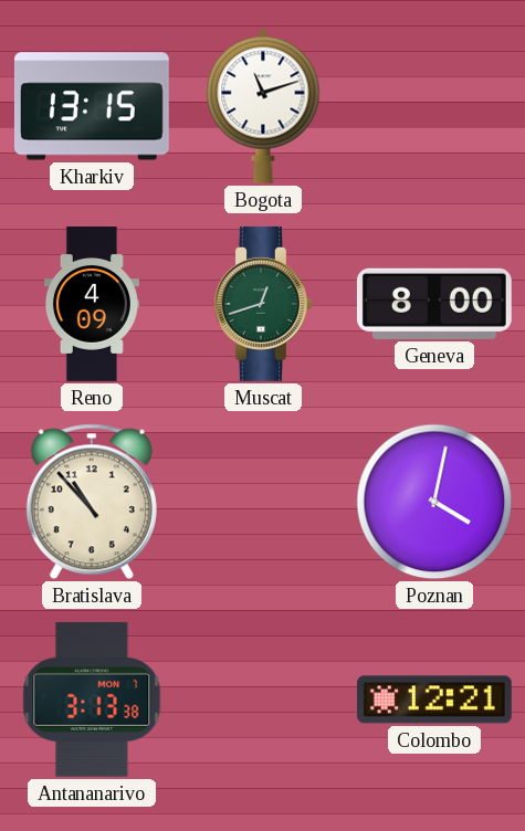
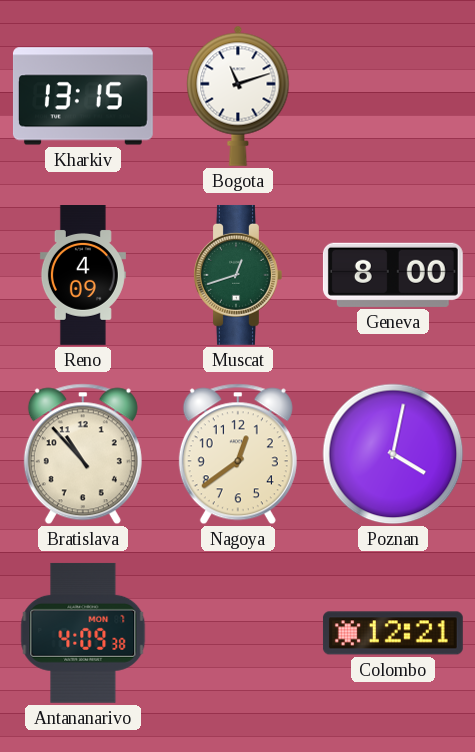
Nagoya: none -> 12:39 (238, 454)
Antananarivo: 3:13 -> 4:09 (83, 633)
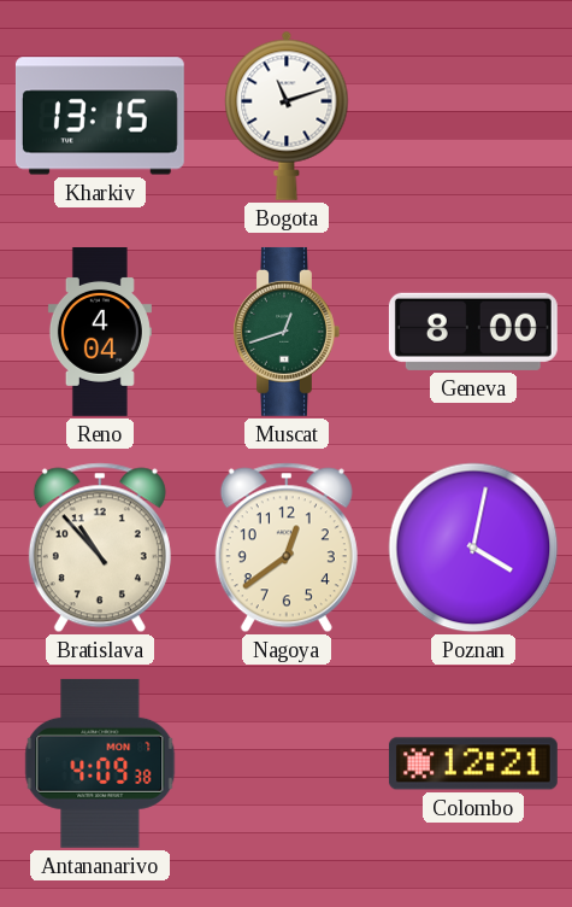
Reno: 4:09 -> 4:04 (100, 333)
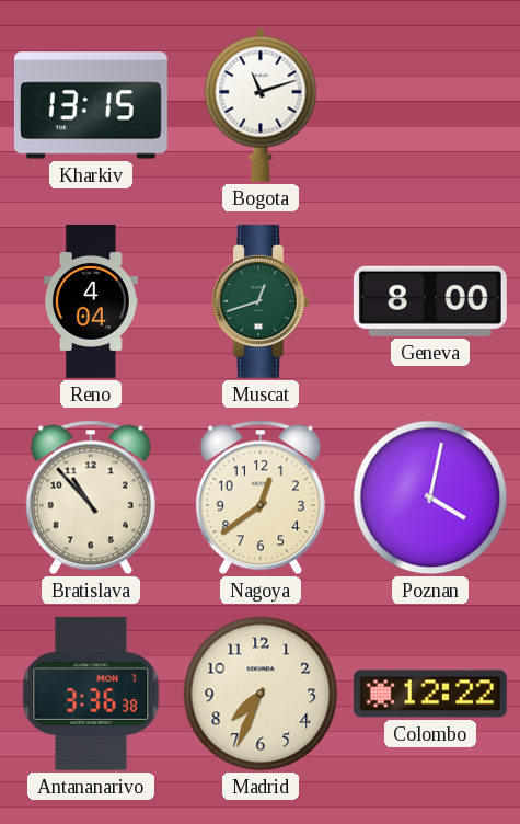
Antananarivo: 4:09 -> 3:36 (91, 694)
Madrid: none -> 7:34 (261, 694)
Colombo: 12:21 -> 12:22 (430, 694)
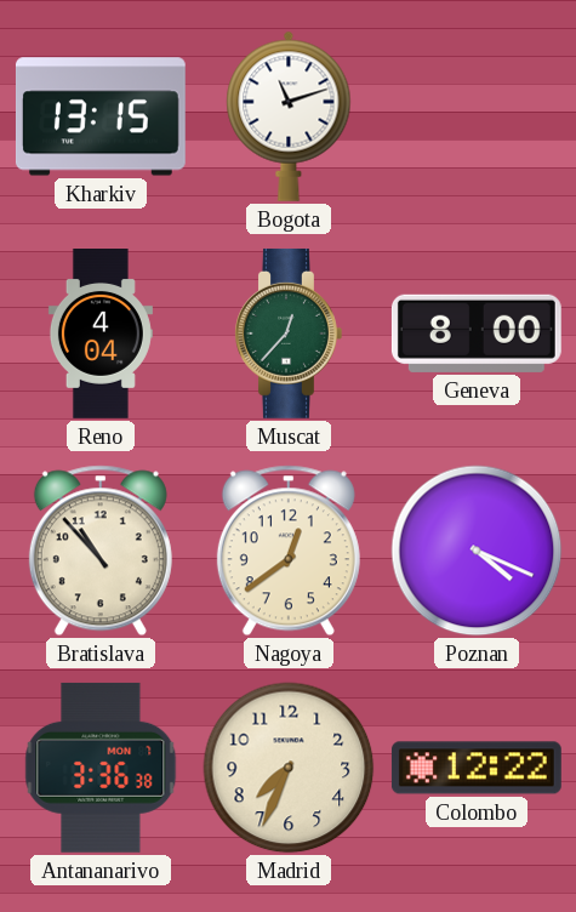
Muscat: 12:42 -> 12:37 (289, 334)
Poznan: 4:02 -> 4:19 (477, 551)
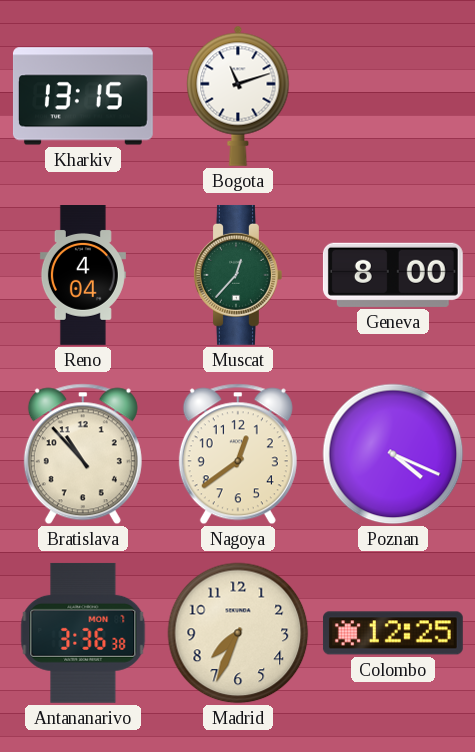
Colombo: 12:22 -> 12:25 (393, 633)
